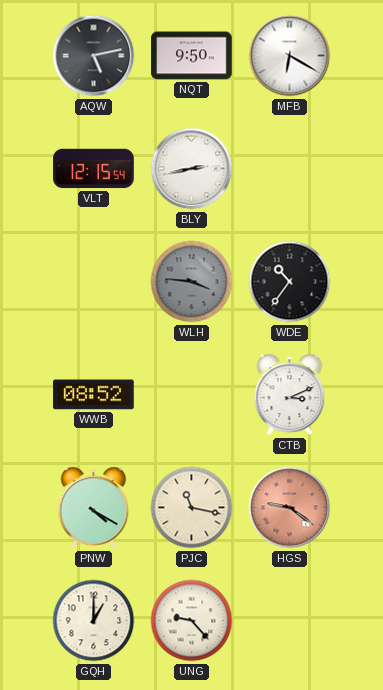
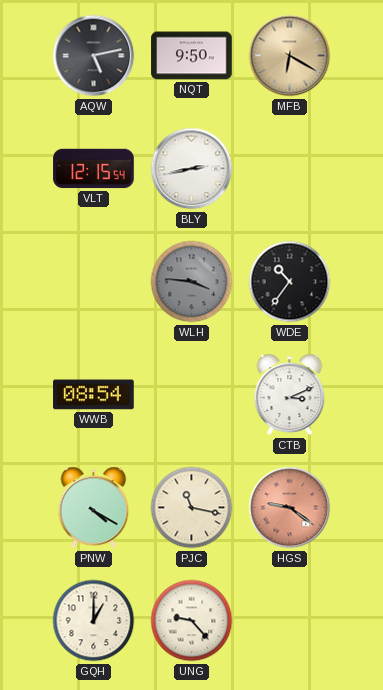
MFB dial: white -> champagne (290, 56)
WWB: 08:52 -> 08:54 (94, 395)
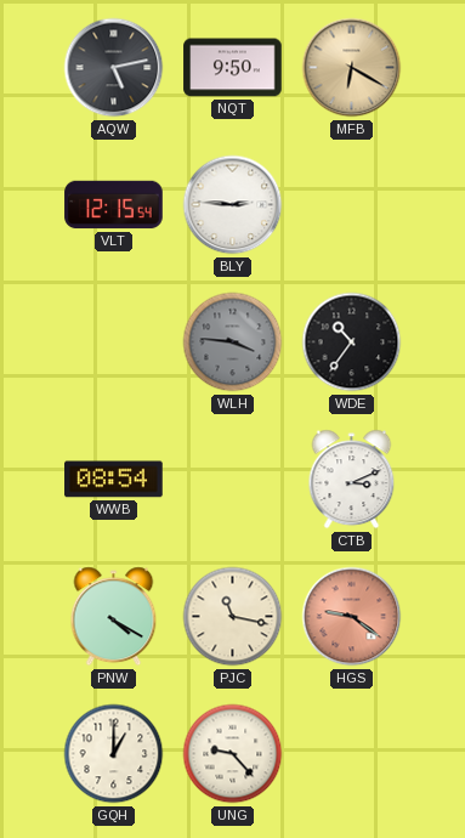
BLY: 2:43 -> 2:46 (233, 205)
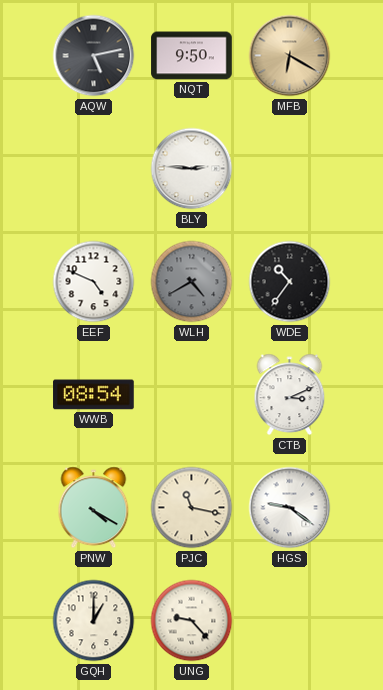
VLT: 12:15 -> none (114, 205)
EEF: none -> 4:49 (94, 282)
WLH: 3:46 -> 4:40 (192, 282)
HGS dial: salmon -> white (290, 508)
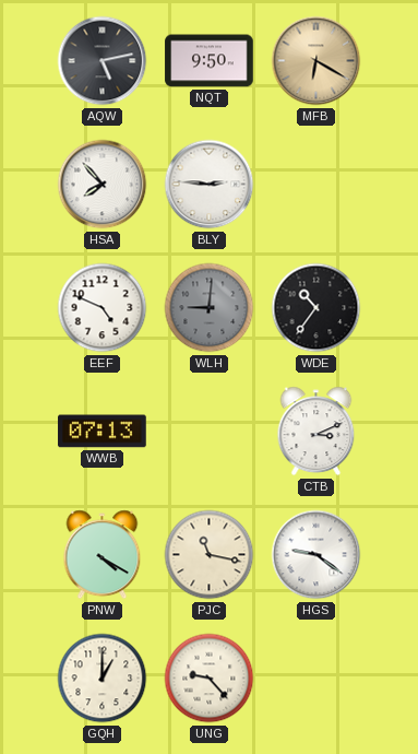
HSA: none -> 7:53 (103, 185)
WLH: 4:40 -> 9:01 (210, 308)
WWB: 08:54 -> 07:13 (103, 432)
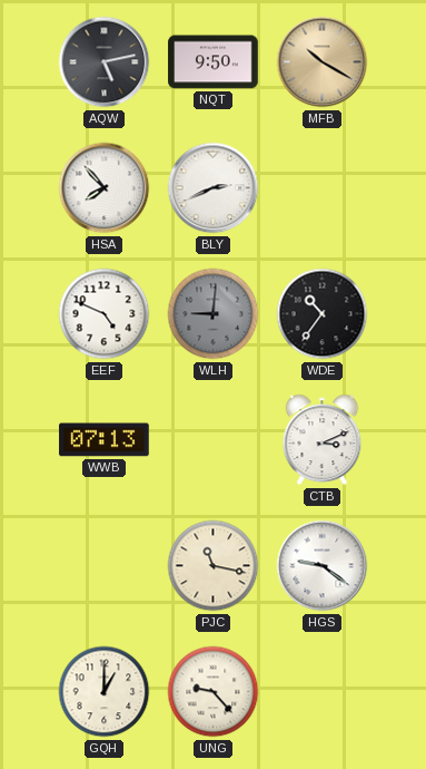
MFB: 6:20 -> 10:20 (323, 62)
BLY: 2:46 -> 2:41 (214, 188)
PNW: 4:20 -> none (103, 555)
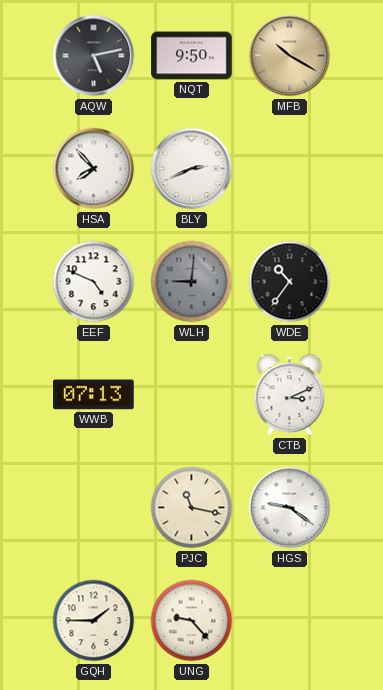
GQH: 1:00 -> 1:45 (94, 621)
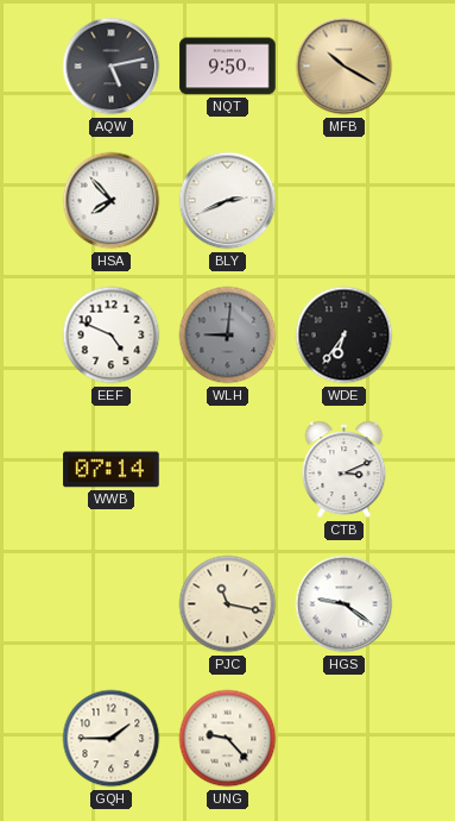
WDE: 10:36 -> 6:36 (345, 336)
WWB: 07:13 -> 07:14 (112, 470)
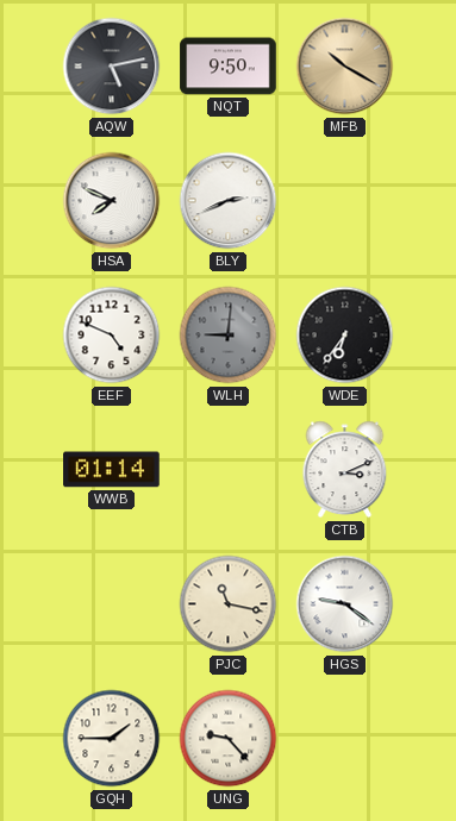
HSA: 7:53 -> 7:49 (112, 201)
WWB: 07:14 -> 01:14 (112, 470)
